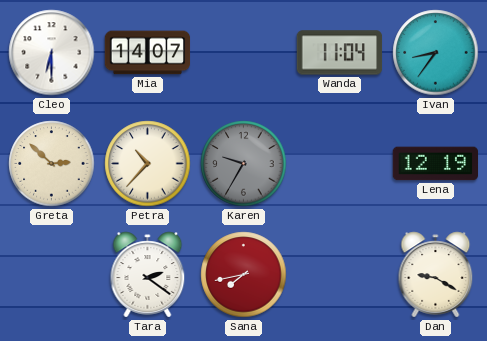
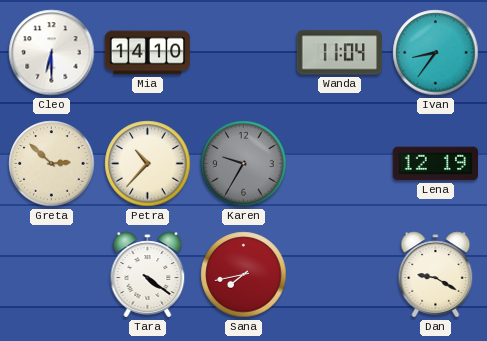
Mia: 14:07 -> 14:10 (148, 53)
Tara: 2:21 -> 4:21 (148, 275)
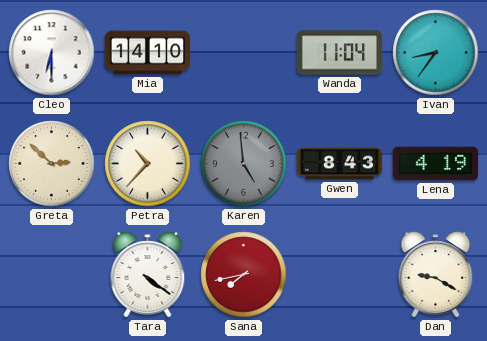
Karen: 9:35 -> 4:59 (244, 164)
Gwen: none -> 8:43 (340, 164)
Lena: 12:19 -> 4:19 (436, 164)
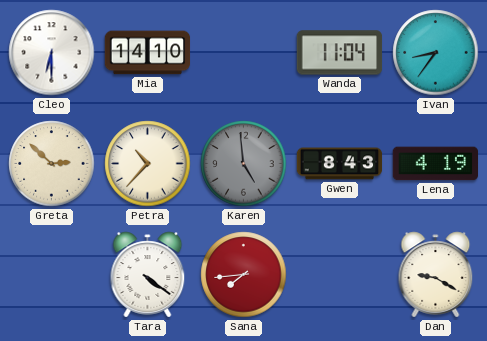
Sana: 7:43 -> 7:44 (244, 275)
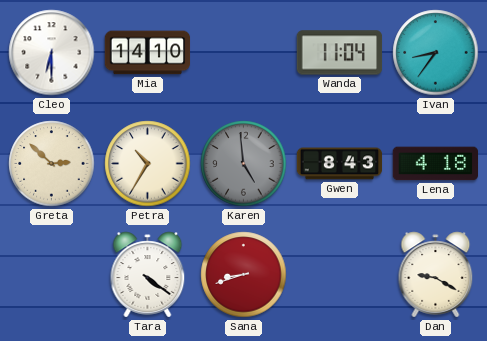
Petra: 10:37 -> 10:35 (148, 164)
Lena: 4:19 -> 4:18 (436, 164)
Sana: 7:44 -> 8:42 (244, 275)
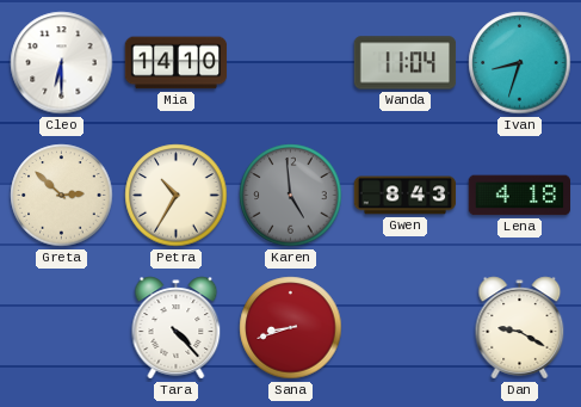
Ivan: 8:36 -> 8:33 (520, 63)
Tara: 4:21 -> 4:23 (177, 328)
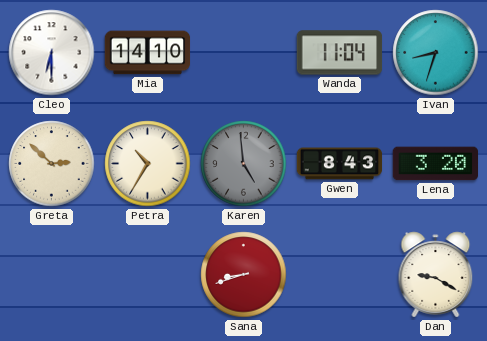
Lena: 4:18 -> 3:20 (436, 164)
Tara: 4:23 -> none (177, 328)
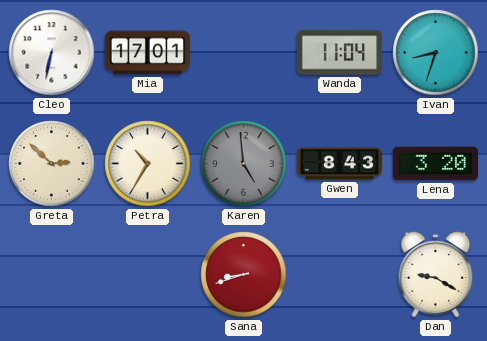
Cleo: 6:30 -> 6:32 (52, 53)
Mia: 14:10 -> 17:01 (148, 53)
